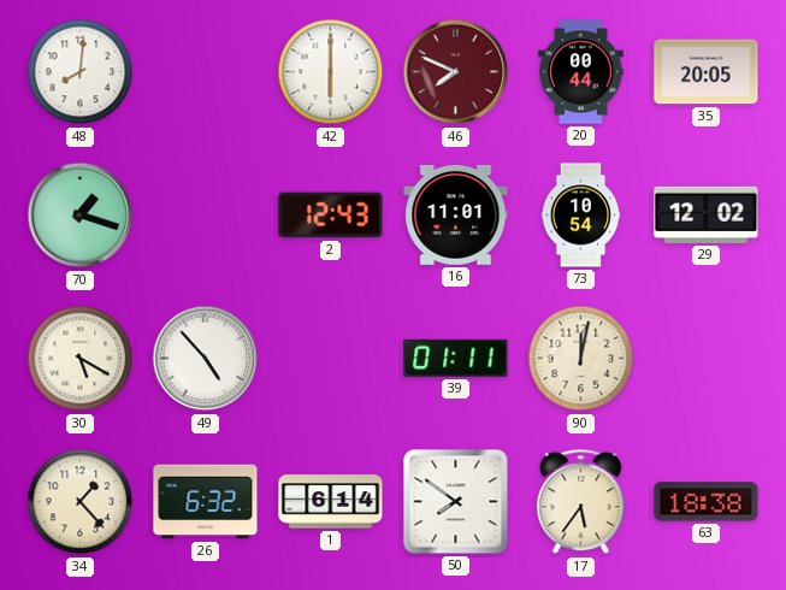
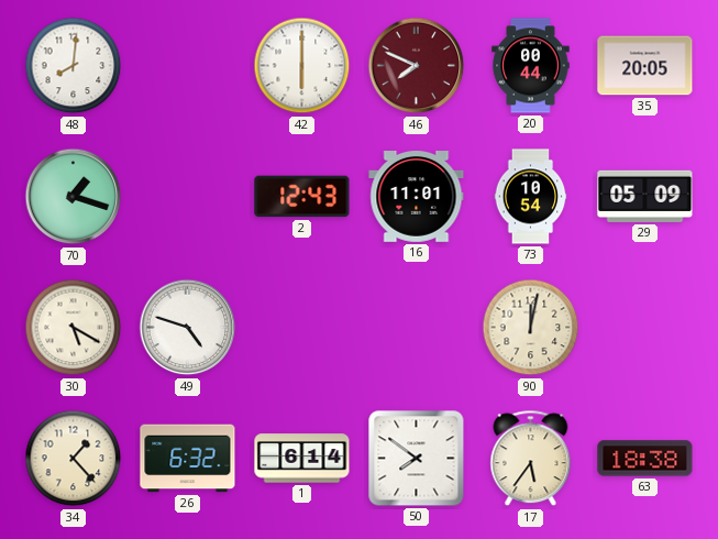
29: 12:02 -> 05:09 (645, 196)
49: 4:53 -> 4:48 (188, 328)
39: 01:11 -> none (456, 358)
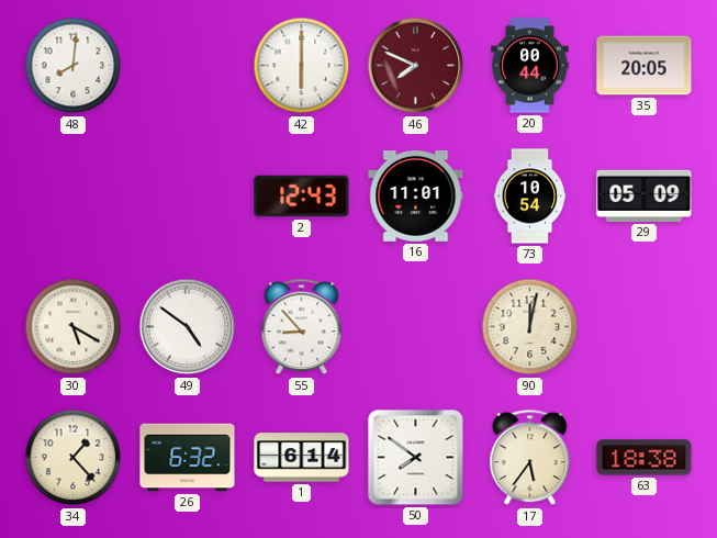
70: 1:18 -> none (74, 197)
49: 4:48 -> 4:51 (188, 327)
55: none -> 8:53 (302, 327)
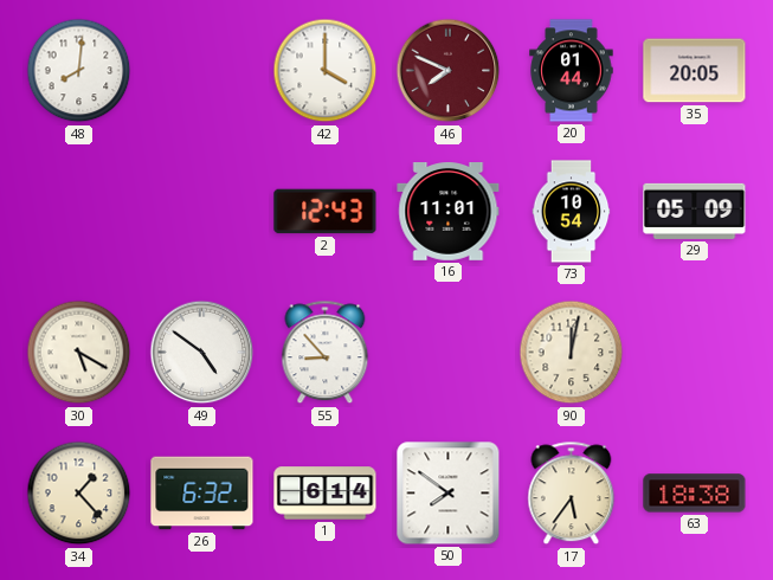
42: 6:00 -> 4:00 (326, 71)
20: 00:44 -> 01:44 (572, 71)
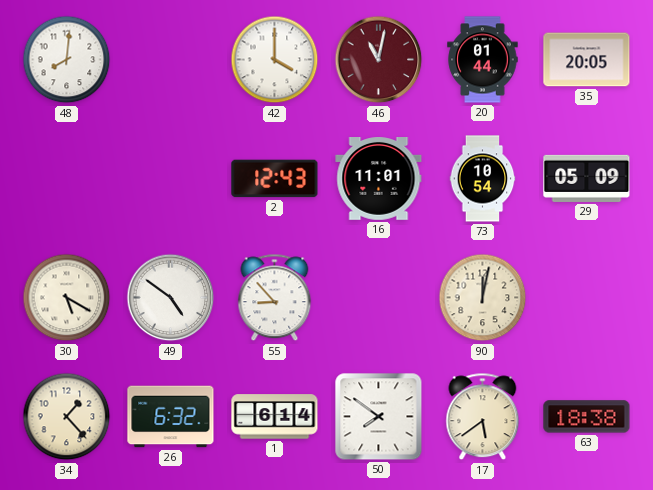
46: 7:49 -> 11:02 (379, 60)
17: 5:36 -> 5:39 (483, 417)
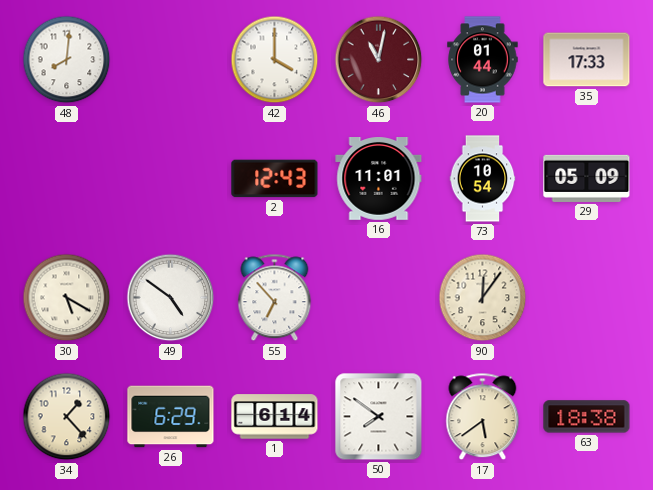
35: 20:05 -> 17:33 (587, 60)
55: 8:53 -> 6:53 (275, 298)
90: 12:02 -> 12:06 (483, 298)
26: 6:32 -> 6:29 (171, 417)
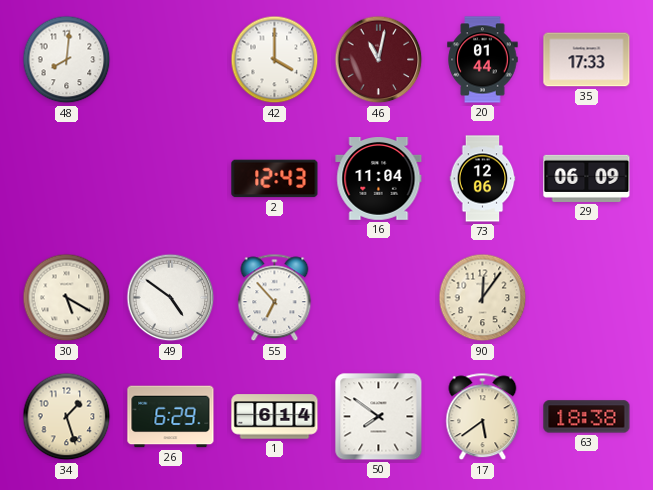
16: 11:01 -> 11:04 (379, 179)
73: 10:54 -> 12:06 (483, 179)
29: 05:09 -> 06:09 (587, 178)
34: 1:23 -> 1:27 (67, 417)
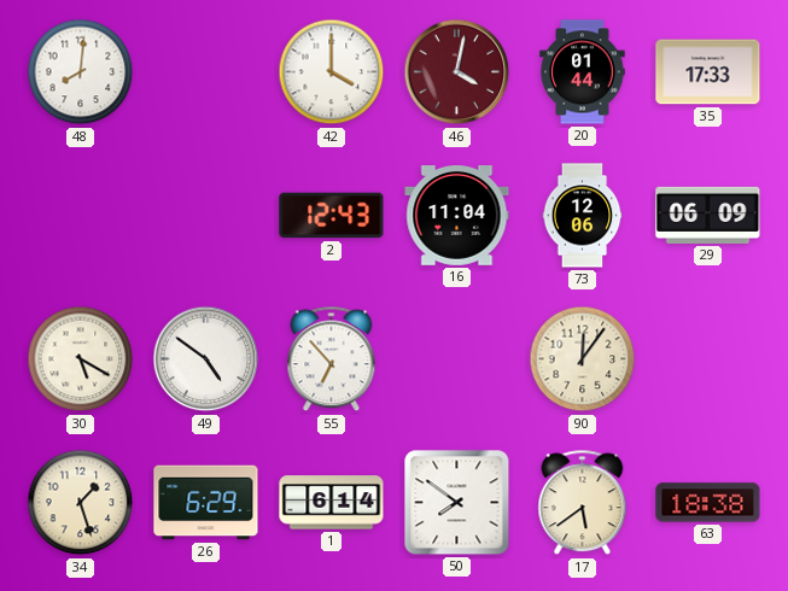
46: 11:02 -> 4:02 (457, 72)
